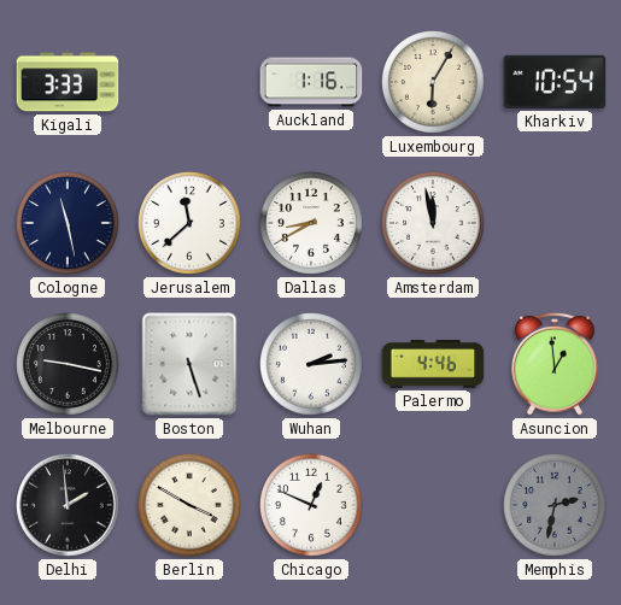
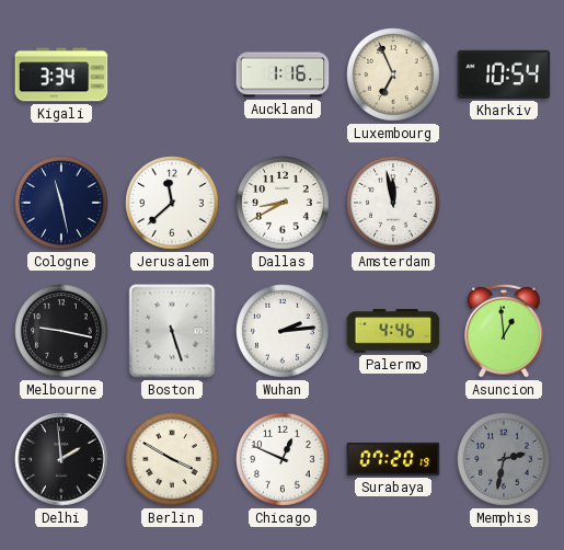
Kigali: 3:33 -> 3:34 (61, 75)
Luxembourg: 6:05 -> 6:56 (393, 75)
Surabaya: none -> 07:20 (393, 459)
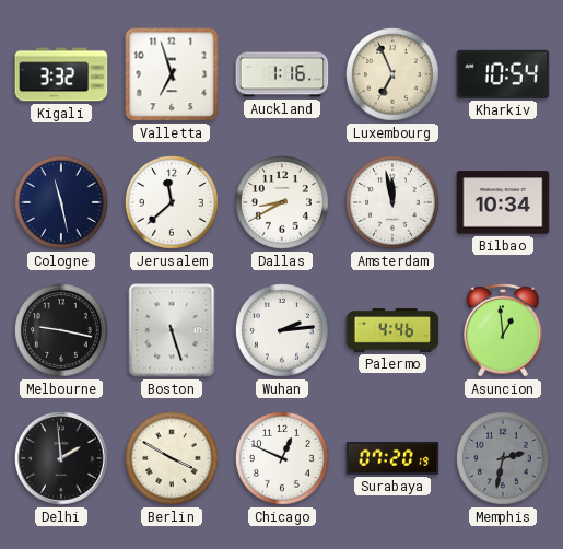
Kigali: 3:34 -> 3:32 (61, 74)
Valletta: none -> 6:57 (172, 74)
Bilbao: none -> 10:34 (503, 202)
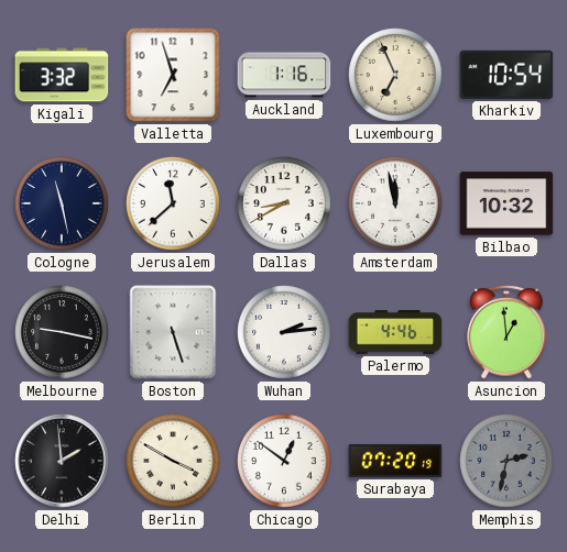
Bilbao: 10:34 -> 10:32 (506, 203)
Chicago: 12:49 -> 12:51 (284, 461)
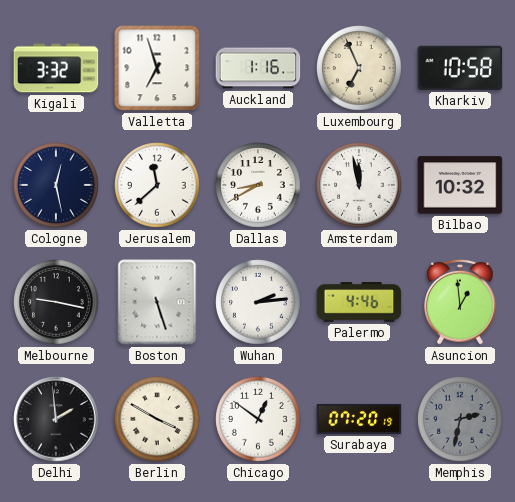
Kharkiv: 10:54 -> 10:58 (460, 68)
Cologne: 11:28 -> 12:28 (56, 185)
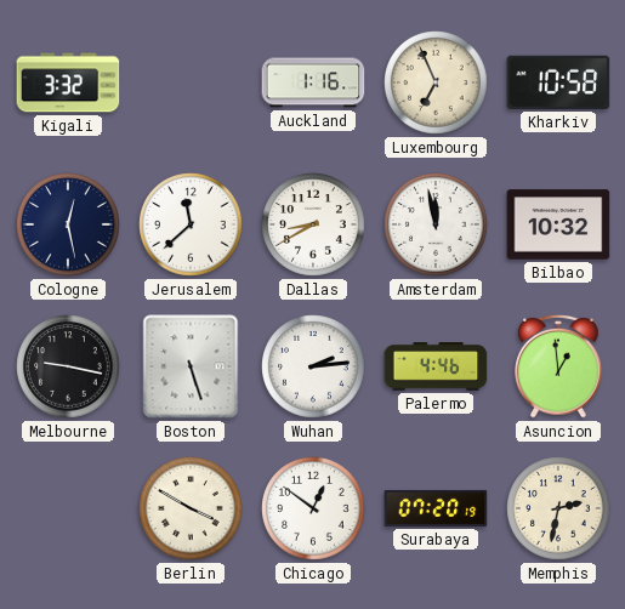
Valletta: 6:57 -> none (157, 68)
Delhi: 1:59 -> none (56, 419)
Memphis dial: grey -> cream (558, 508)
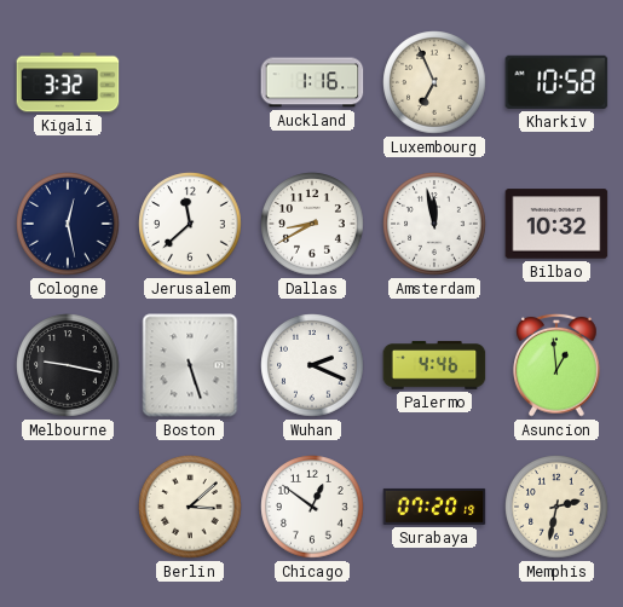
Wuhan: 2:14 -> 2:19 (312, 365)
Berlin: 3:50 -> 3:08 (190, 507)
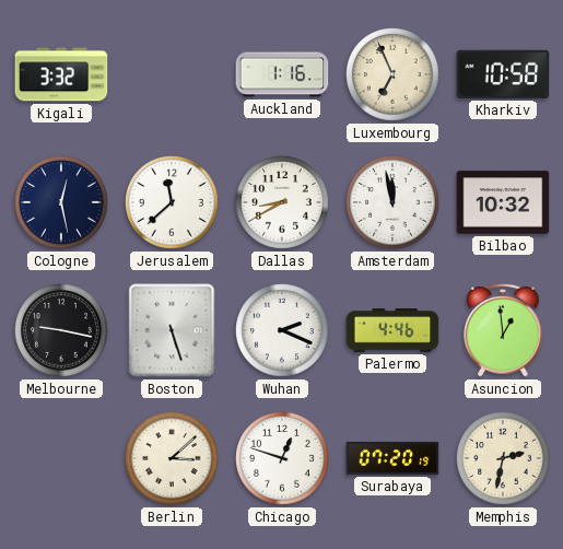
Chicago: 12:51 -> 12:48 (282, 458)
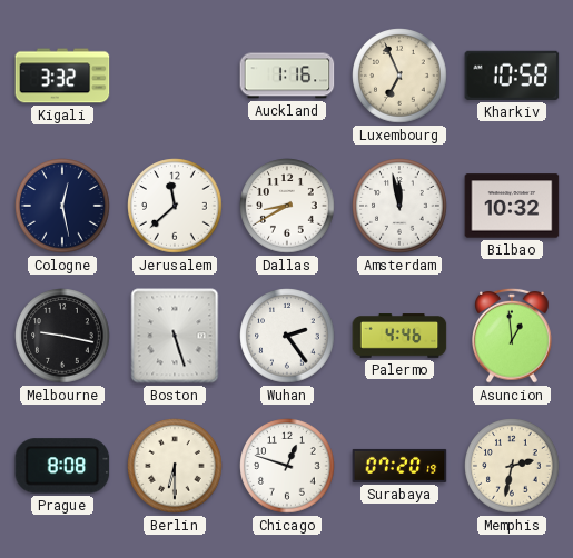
Wuhan: 2:19 -> 2:24 (287, 336)
Prague: none -> 8:08 (62, 466)
Berlin: 3:08 -> 6:30 (175, 466)
